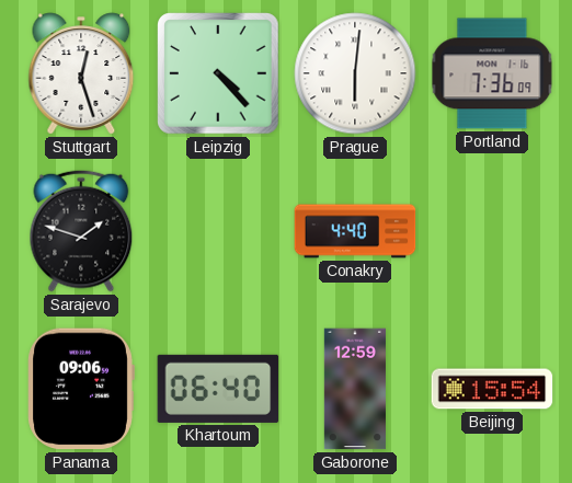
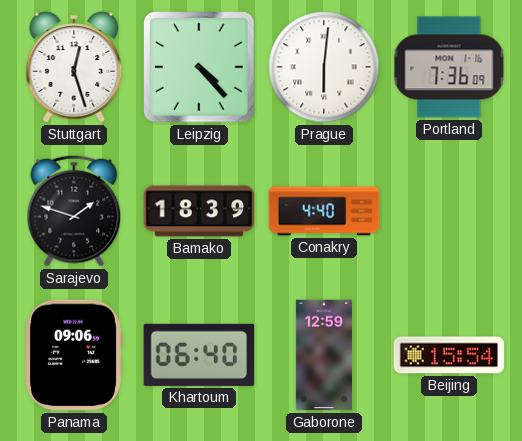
Bamako: none -> 18:39 (199, 211)
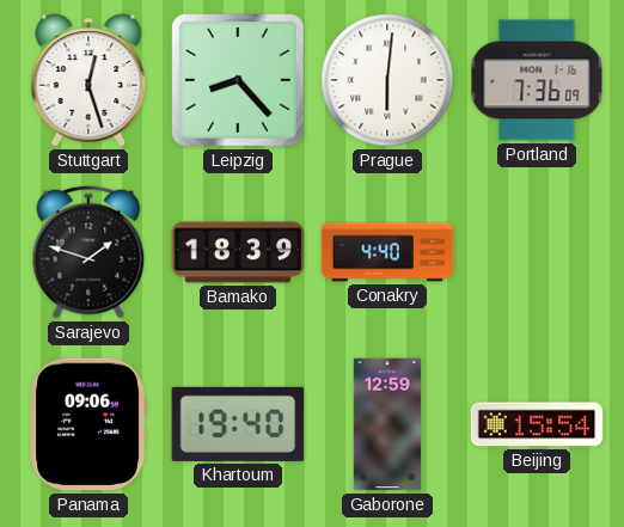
Leipzig: 4:23 -> 8:23 (238, 80)
Khartoum: 06:40 -> 19:40 (238, 424)
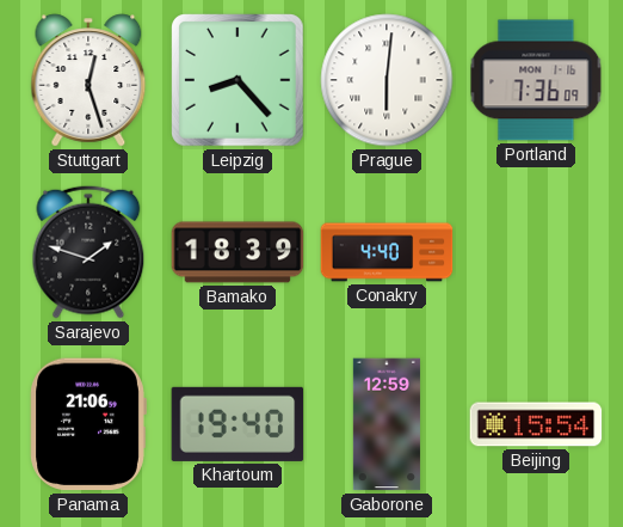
Panama: 09:06 -> 21:06 (88, 424)
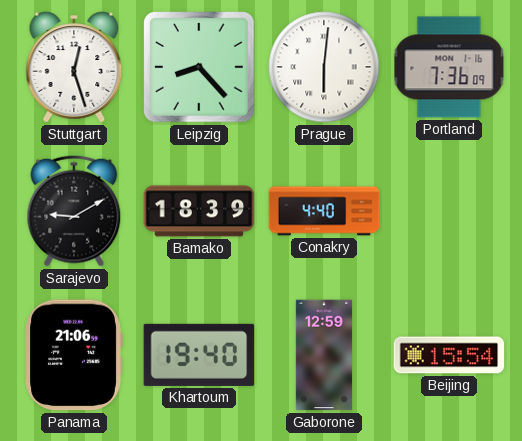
Sarajevo: 1:48 -> 9:10 (74, 211)
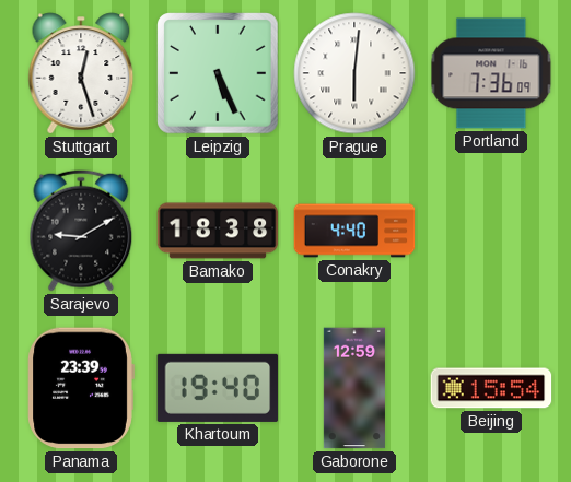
Leipzig: 8:23 -> 5:26 (218, 73)
Bamako: 18:39 -> 18:38 (218, 231)
Panama: 21:06 -> 23:39 (81, 388)
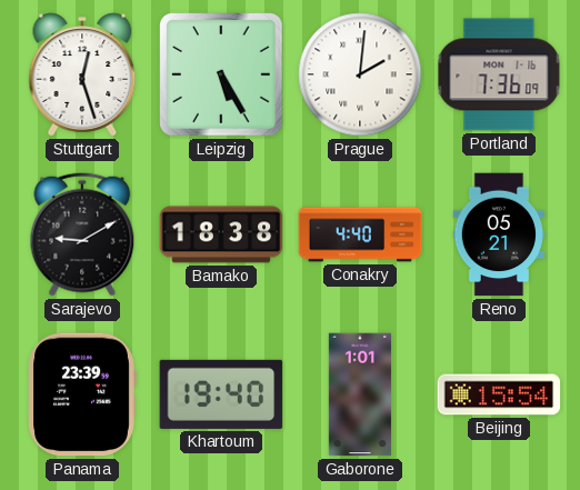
Leipzig: 5:26 -> 5:25 (221, 74)
Prague: 6:01 -> 2:01 (360, 74)
Reno: none -> 05:21 (499, 234)
Gaborone: 12:59 -> 1:01 (360, 394)
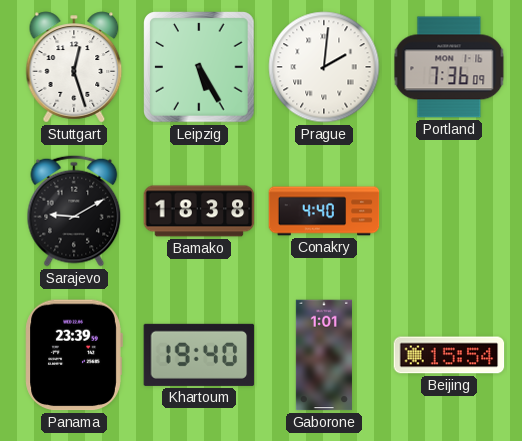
Reno: 05:21 -> none (499, 234)
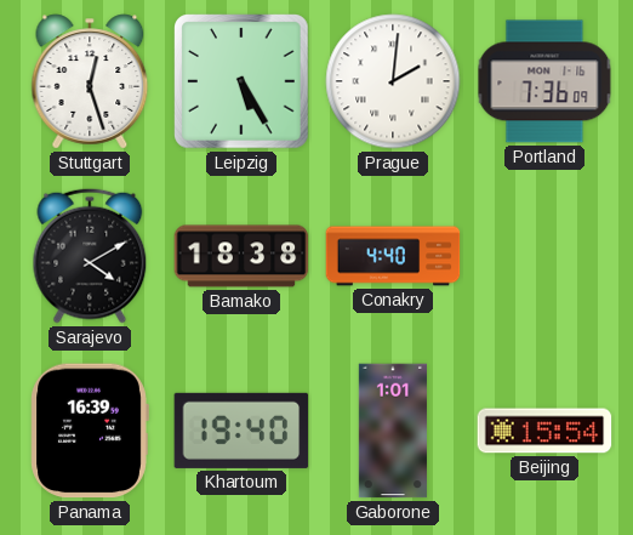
Sarajevo: 9:10 -> 4:10 (90, 256)
Panama: 23:39 -> 16:39 (90, 431)
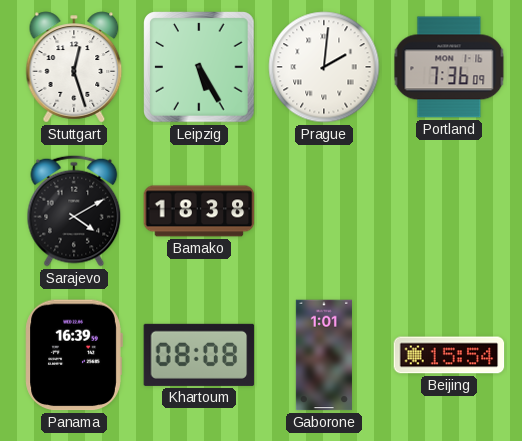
Conakry: 4:40 -> none (393, 256)
Khartoum: 19:40 -> 08:08 (199, 355)
